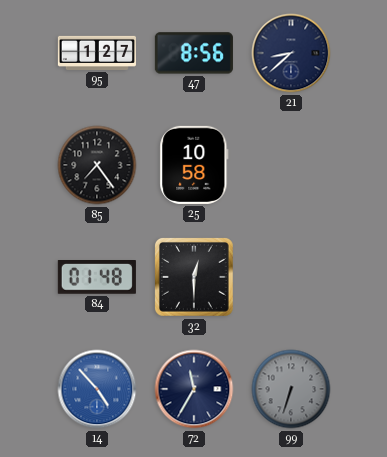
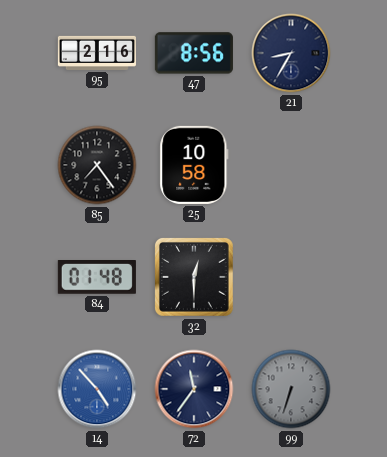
95: 1:27 -> 2:16 (97, 53)
21: 8:38 -> 8:35 (291, 53)
72: 11:35 -> 11:36 (194, 389)
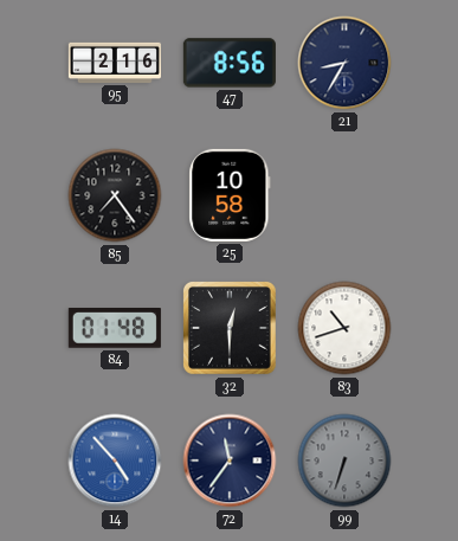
83: none -> 10:42 (344, 328)
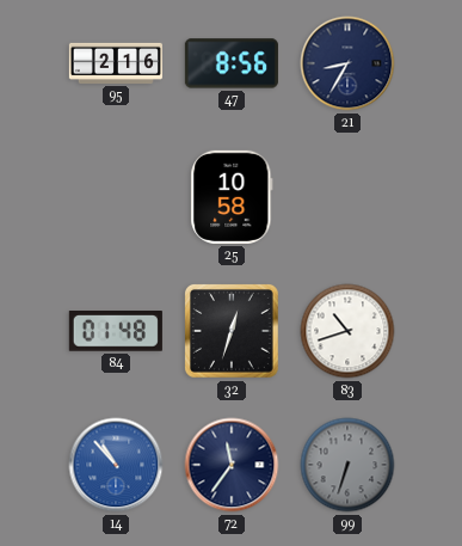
85: 7:24 -> none (115, 195)
32: 12:30 -> 12:33 (232, 331)
14: 4:53 -> 10:53 (116, 465)
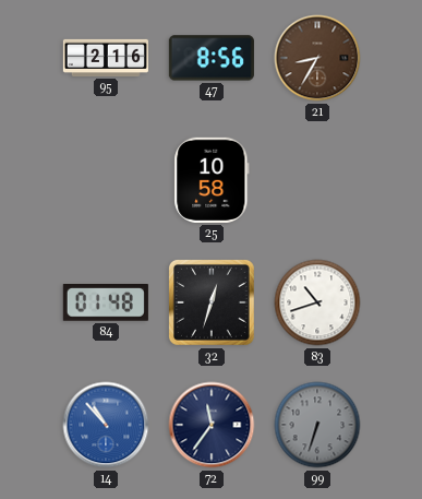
21 dial: navy -> brown (317, 58)
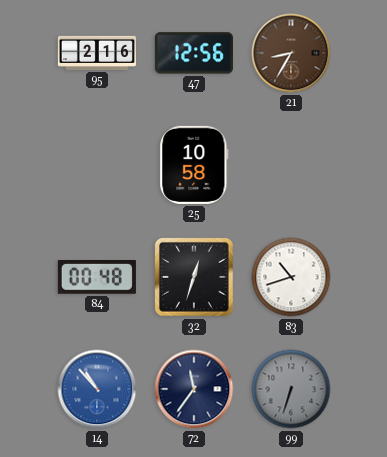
47: 8:56 -> 12:56 (194, 53)
84: 01:48 -> 00:48 (97, 278)
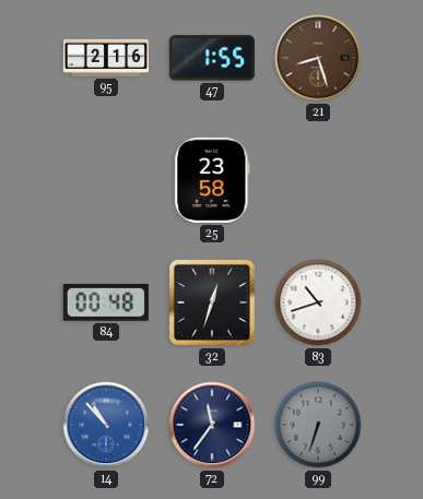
47: 12:56 -> 1:55 (212, 58)
21: 8:35 -> 8:27 (318, 58)
25: 10:58 -> 23:58 (212, 180)
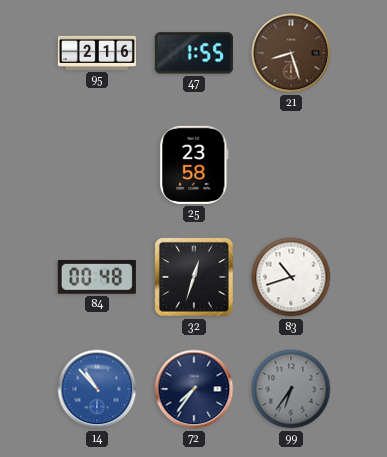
72: 11:36 -> 7:36 (194, 389)
99: 6:33 -> 6:36 (291, 389)
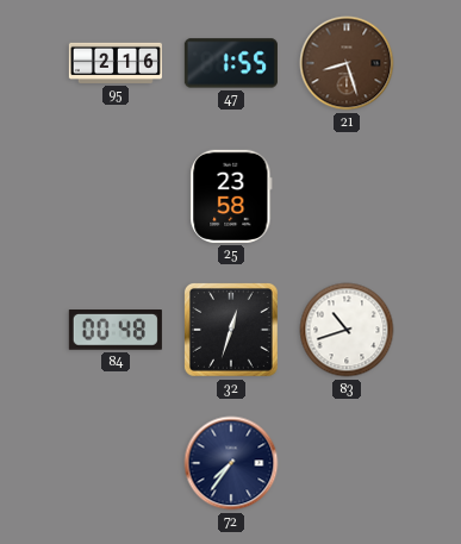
14: 10:53 -> none (97, 389)
99: 6:36 -> none (291, 389)
